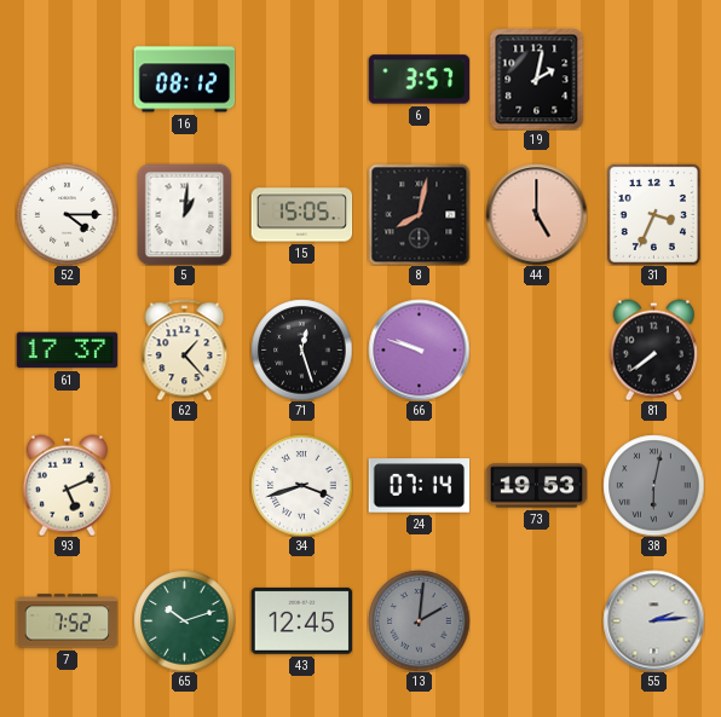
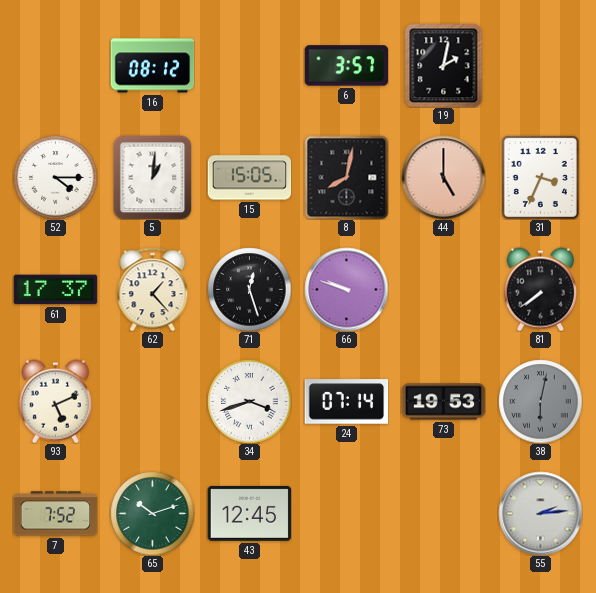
13: 2:01 -> none (419, 620)
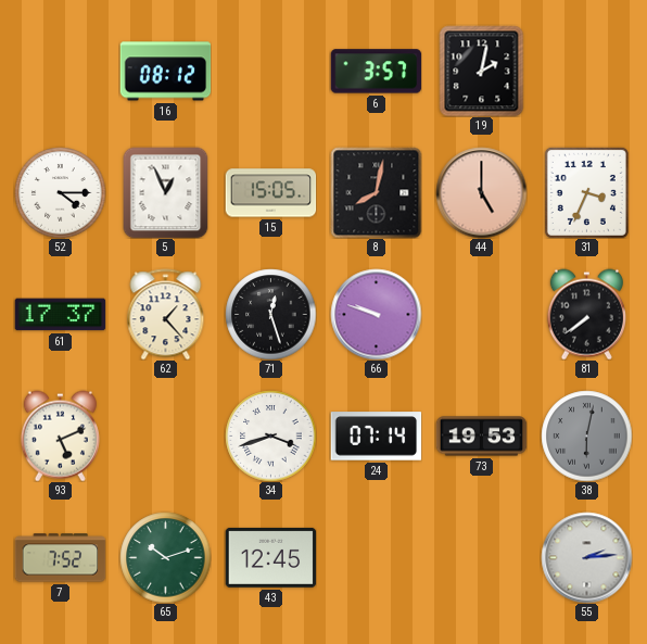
5: 1:01 -> 12:56 (166, 192)
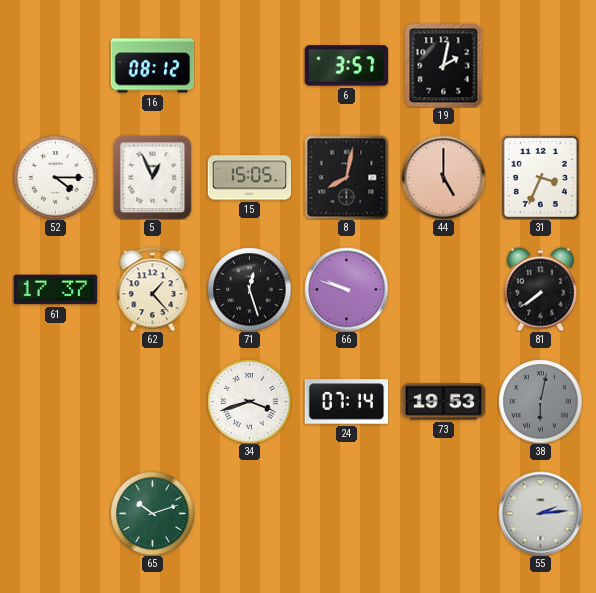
93: 5:11 -> none (60, 435)
7: 7:52 -> none (60, 558)
43: 12:45 -> none (270, 557)
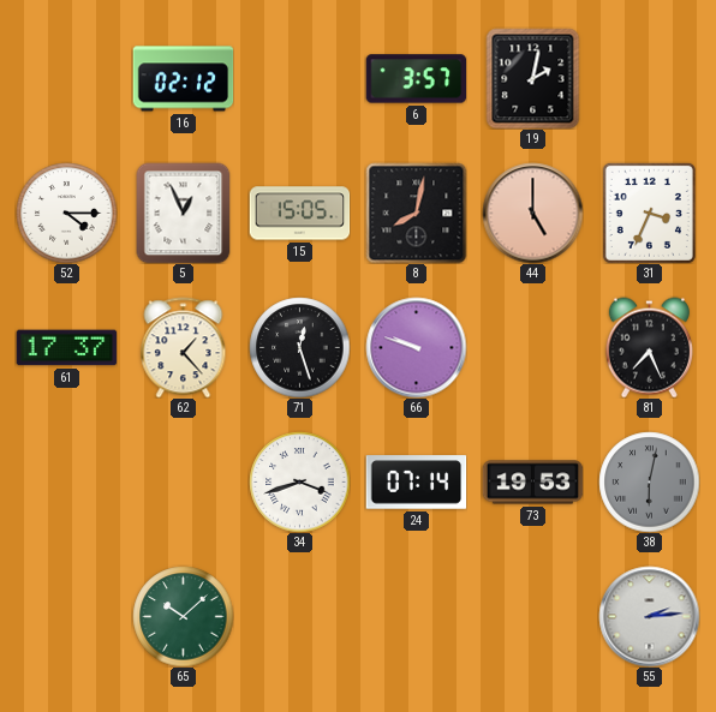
16: 08:12 -> 02:12 (183, 79)
81: 7:39 -> 7:26 (649, 347)
65: 10:12 -> 10:08 (183, 616)
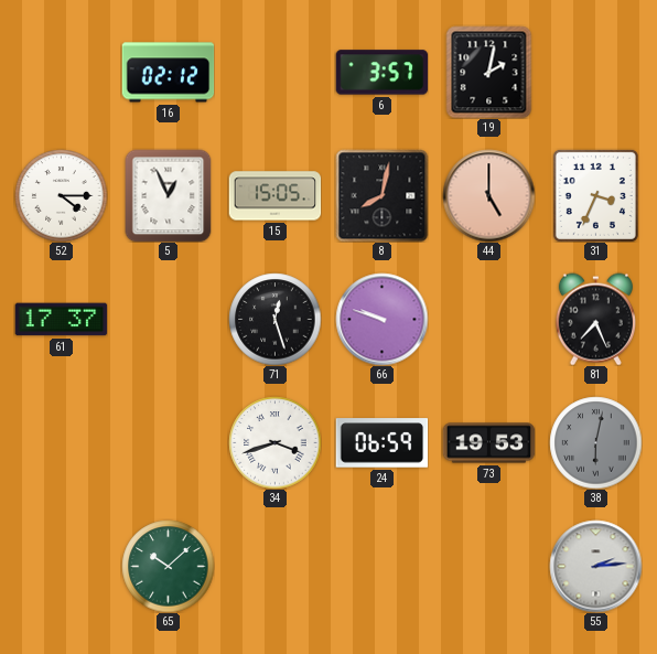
62: 1:23 -> none (184, 347)
24: 07:14 -> 06:59 (381, 443)
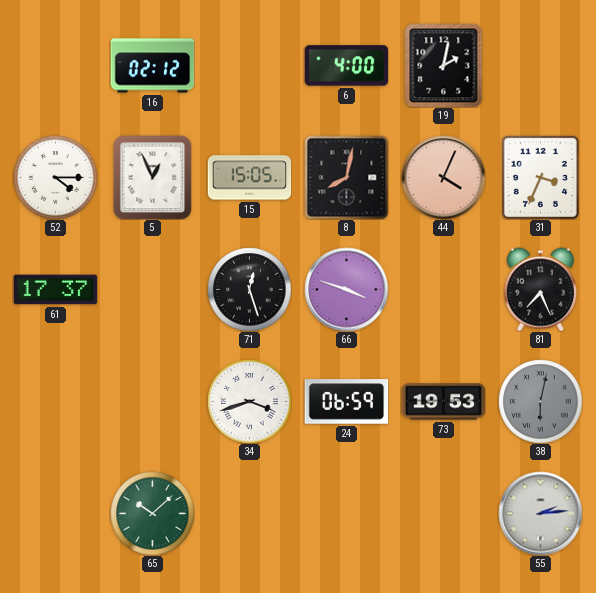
6: 3:57 -> 4:00 (346, 66)
44: 5:00 -> 4:04 (443, 177)
66: 9:48 -> 3:48 (346, 289)
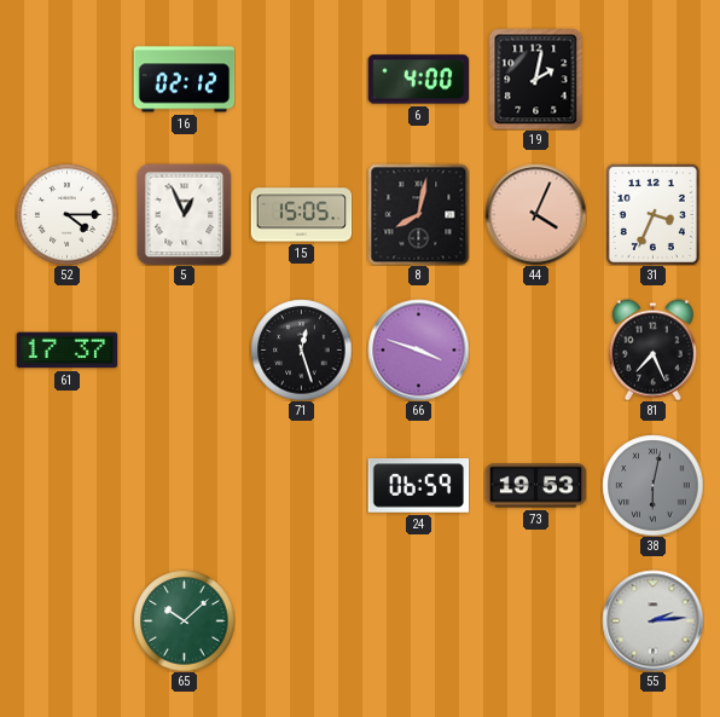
34: 3:42 -> none (249, 401)
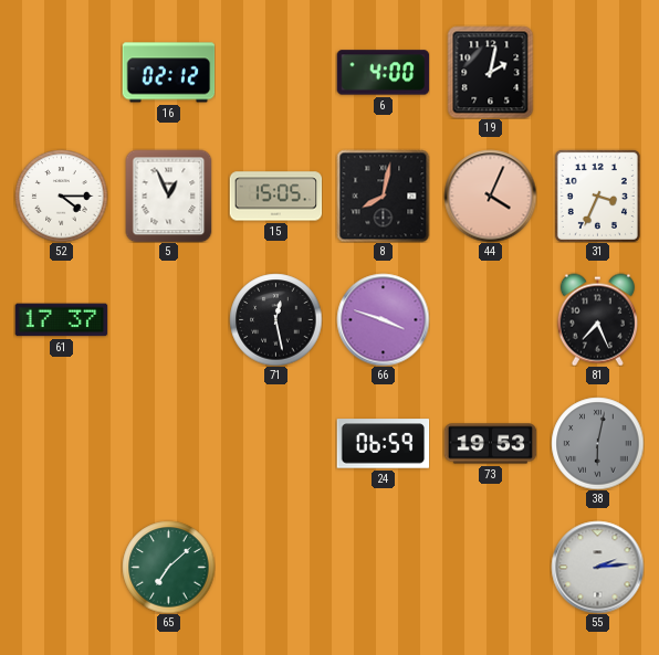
71: 12:27 -> 12:28 (275, 319)
65: 10:08 -> 7:08 (168, 567)
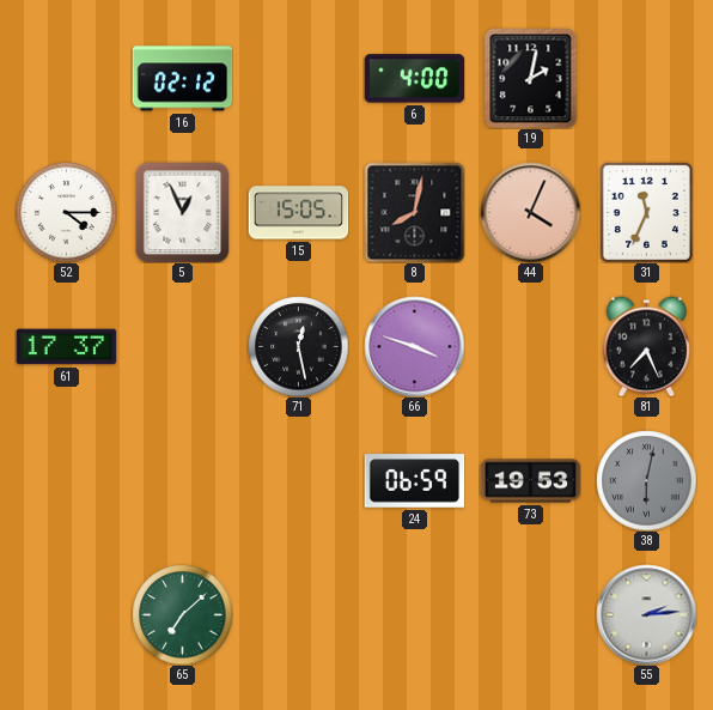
31: 3:34 -> 11:34 (646, 212)
